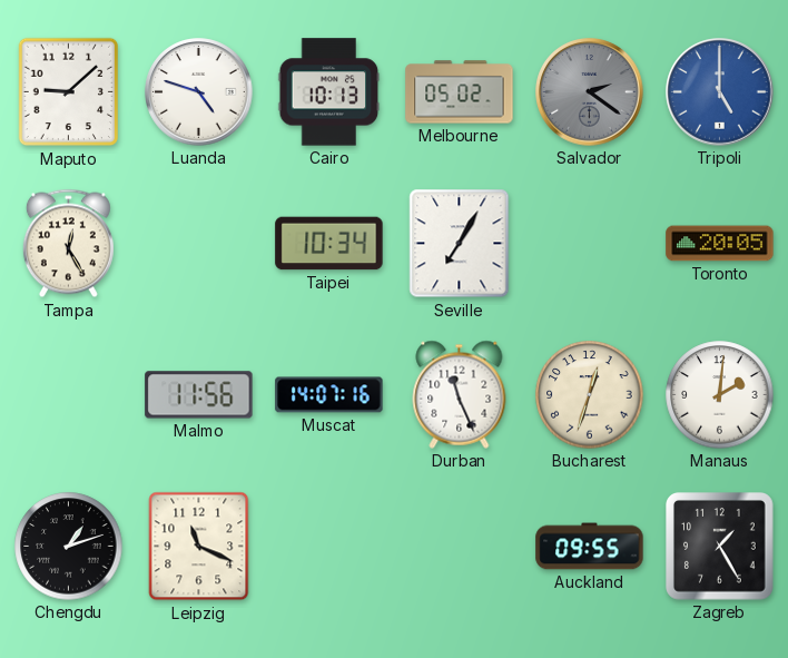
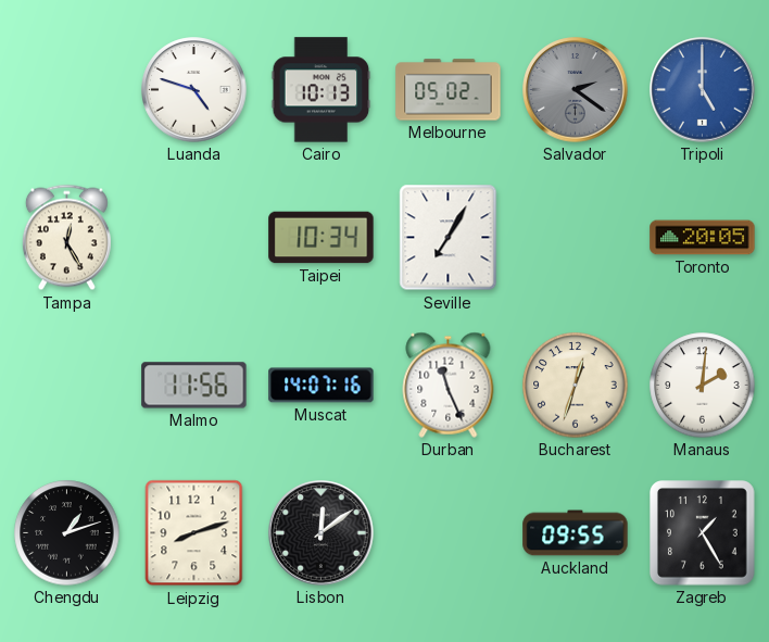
Maputo: 9:08 -> none (68, 92)
Leipzig: 11:19 -> 8:12 (194, 533)
Lisbon: none -> 12:09 (322, 533)
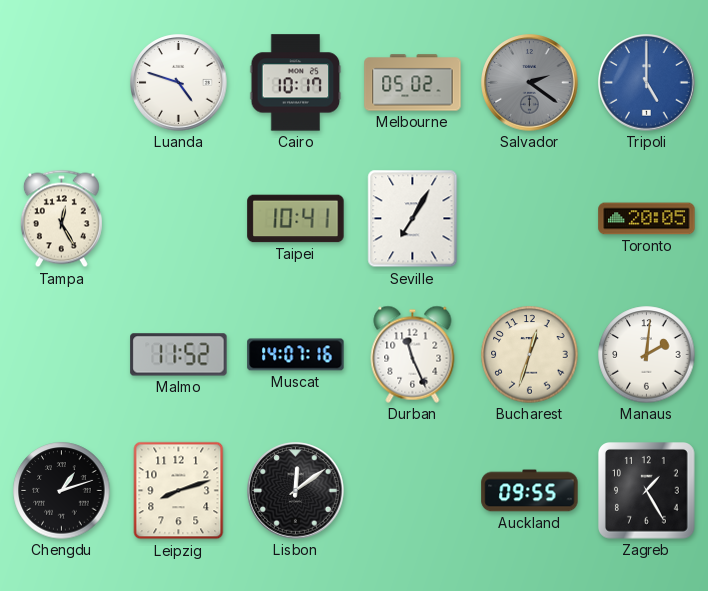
Cairo: 10:13 -> 10:17 (296, 83)
Taipei: 10:34 -> 10:41 (296, 219)
Malmo: 11:56 -> 11:52 (179, 355)
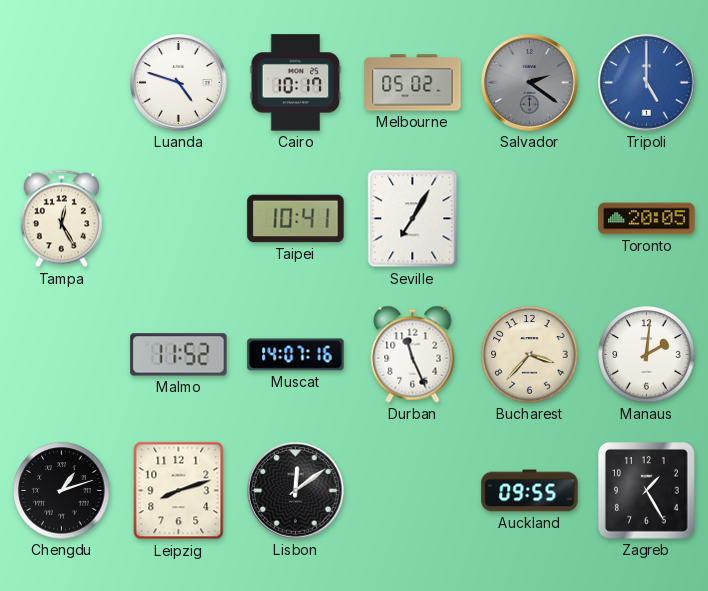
Bucharest: 12:33 -> 3:37 (530, 355)
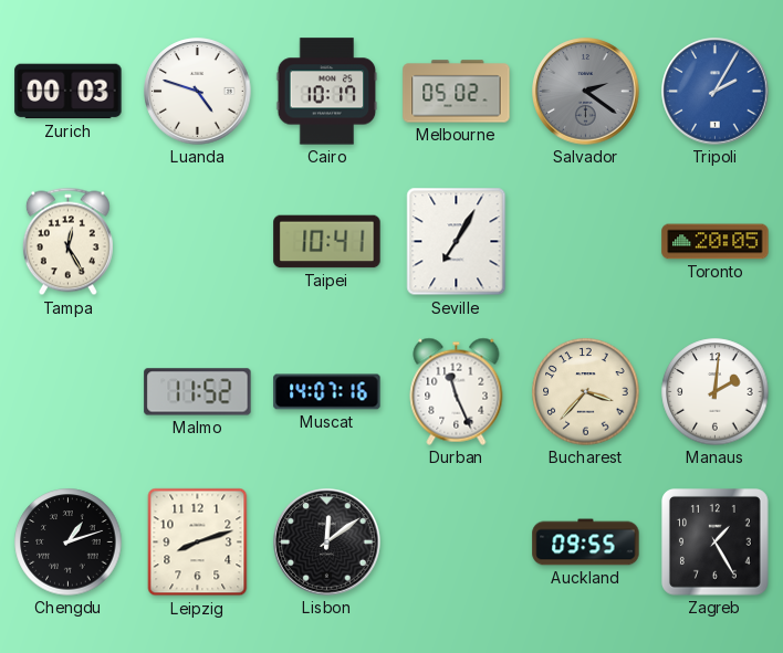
Zurich: none -> 00:03 (69, 92)
Tripoli: 5:00 -> 2:05 (716, 92)
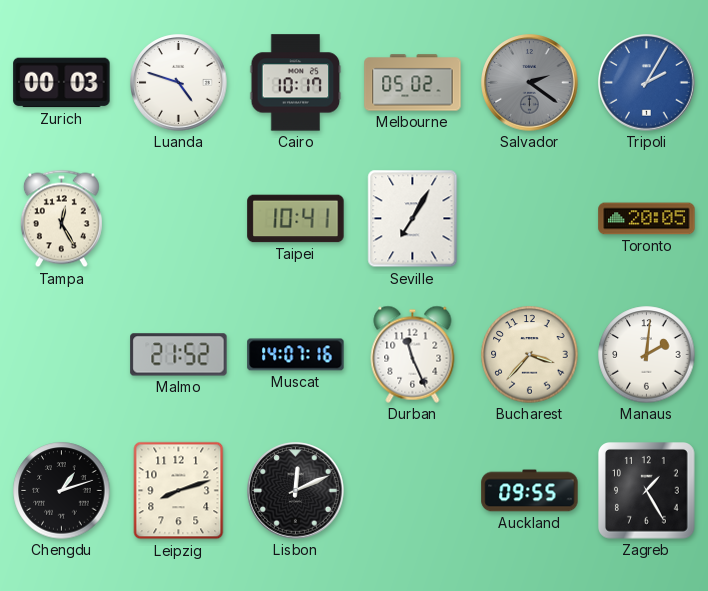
Malmo: 11:52 -> 21:52 (179, 355)
Lisbon: 12:09 -> 12:11 (296, 491)
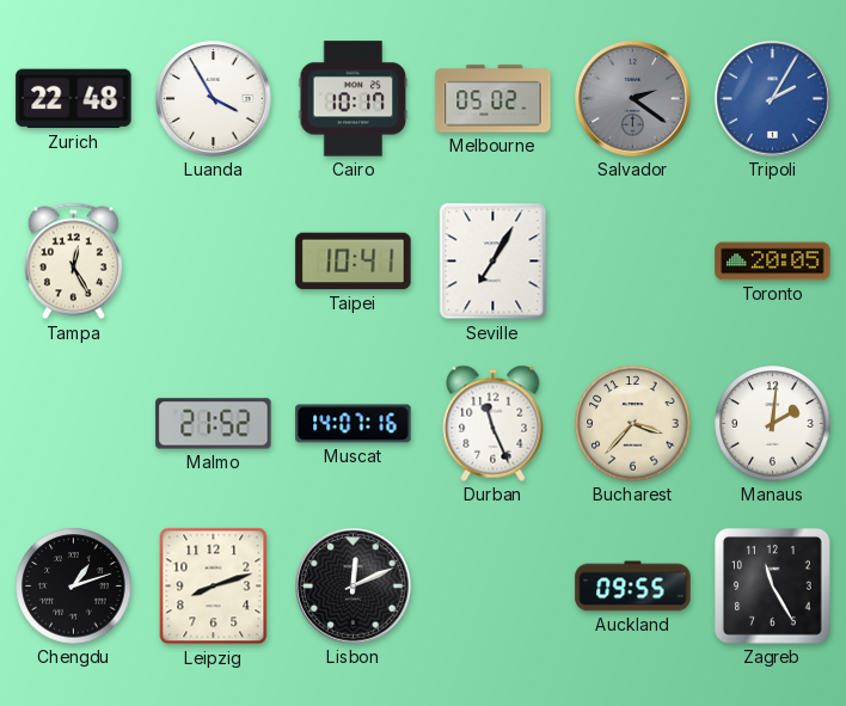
Zurich: 00:03 -> 22:48 (74, 99)
Luanda: 4:48 -> 3:55 (214, 99)
Zagreb: 1:25 -> 11:25 (773, 587)
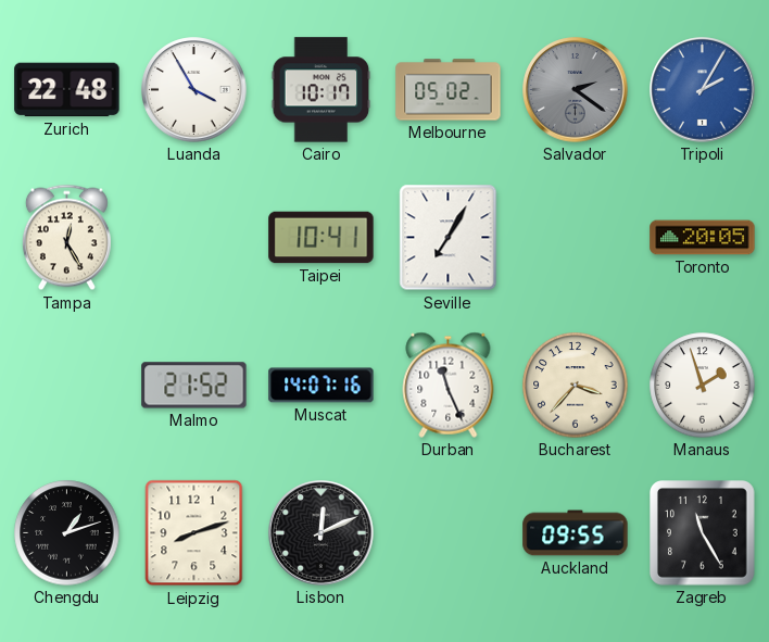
Manaus: 2:01 -> 1:57 (703, 386)
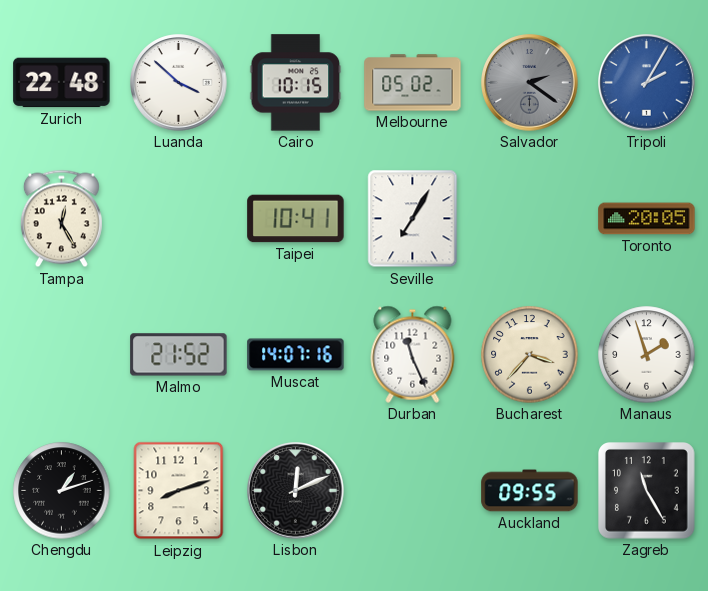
Luanda: 3:55 -> 3:52 (179, 83)
Cairo: 10:17 -> 10:15 (296, 83)
